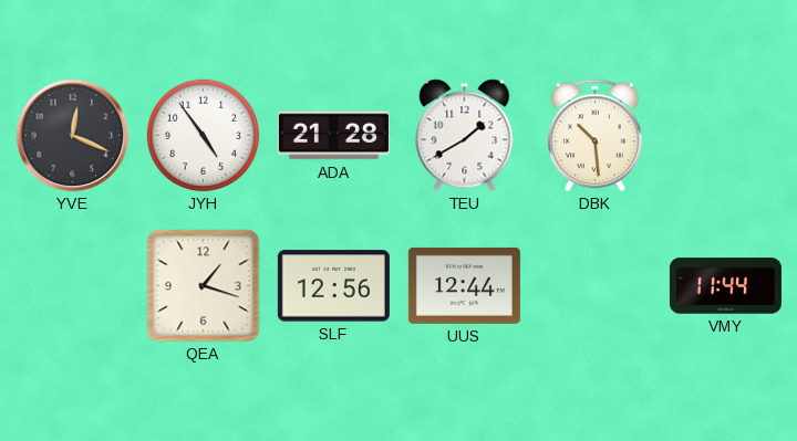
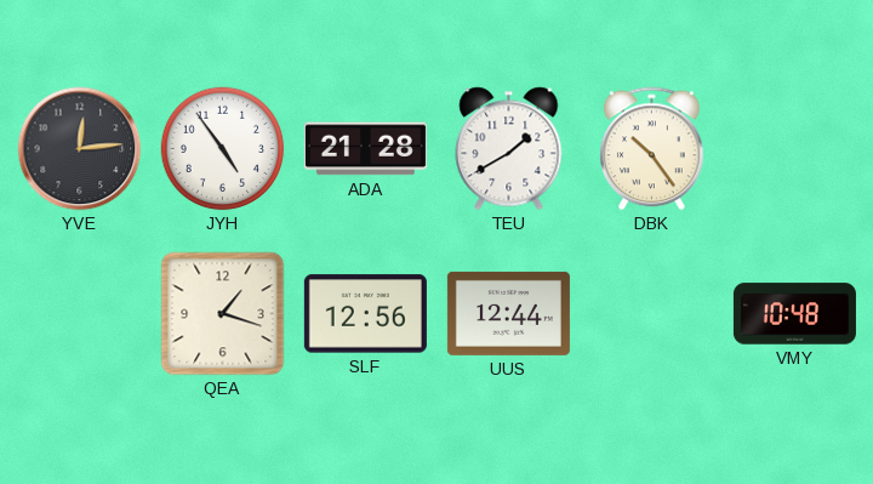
YVE: 12:19 -> 12:14 (80, 149)
DBK: 10:29 -> 10:24 (652, 149)
VMY: 11:44 -> 10:48 (794, 314)
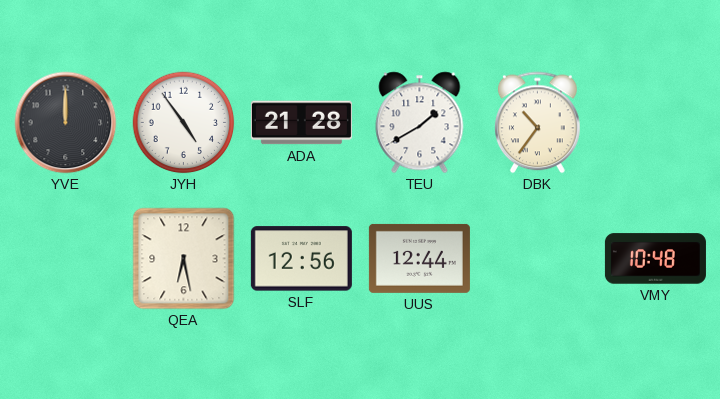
YVE: 12:14 -> 12:00 (66, 123)
DBK: 10:24 -> 10:36 (538, 123)
QEA: 1:18 -> 6:28 (184, 259)
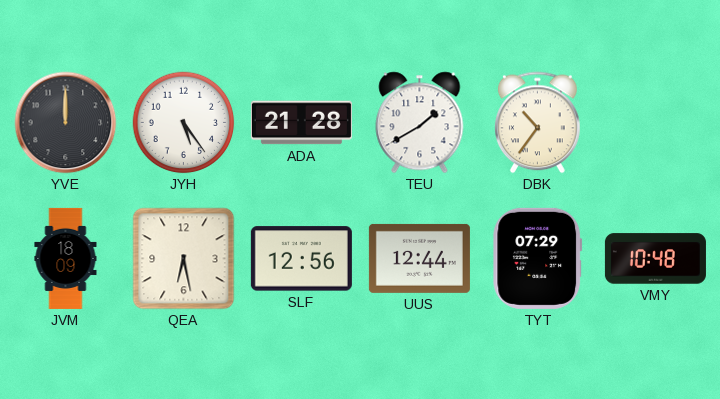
JYH: 4:54 -> 5:24 (184, 123)
JVM: none -> 18:09 (66, 258)
TYT: none -> 07:29 (538, 258)
